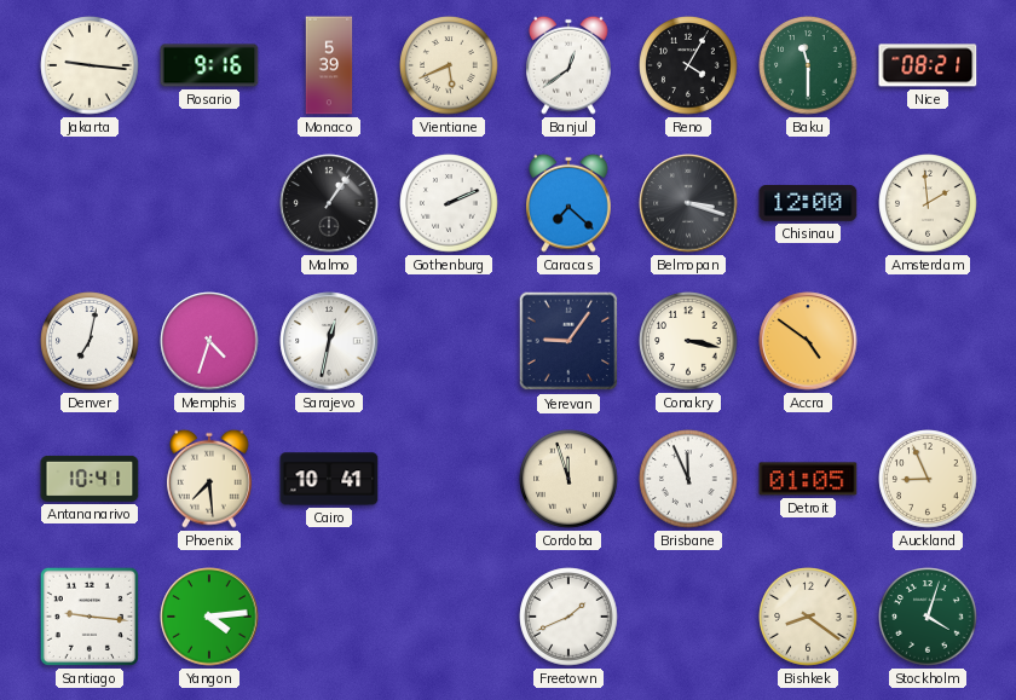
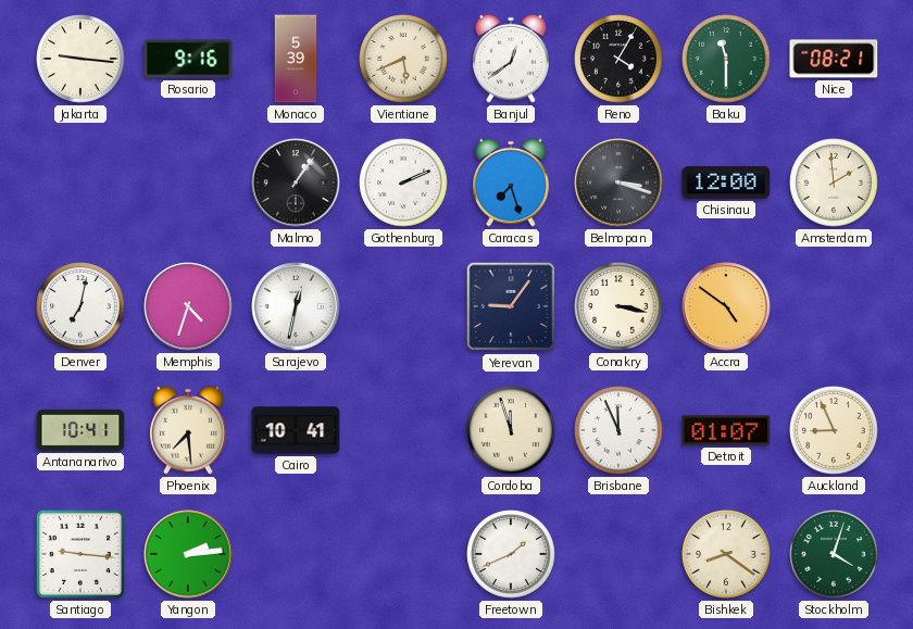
Caracas: 7:22 -> 7:27 (512, 183)
Detroit: 01:05 -> 01:07 (726, 430)
Yangon: 4:14 -> 2:14 (188, 554)
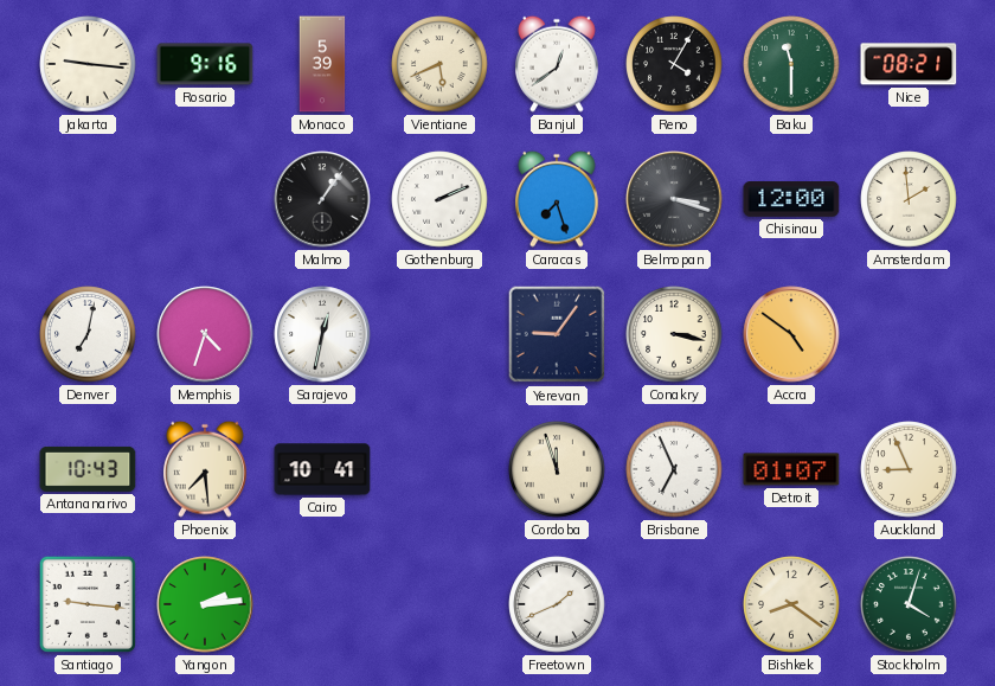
Antananarivo: 10:41 -> 10:43 (88, 469)
Brisbane: 11:56 -> 6:56 (674, 469)
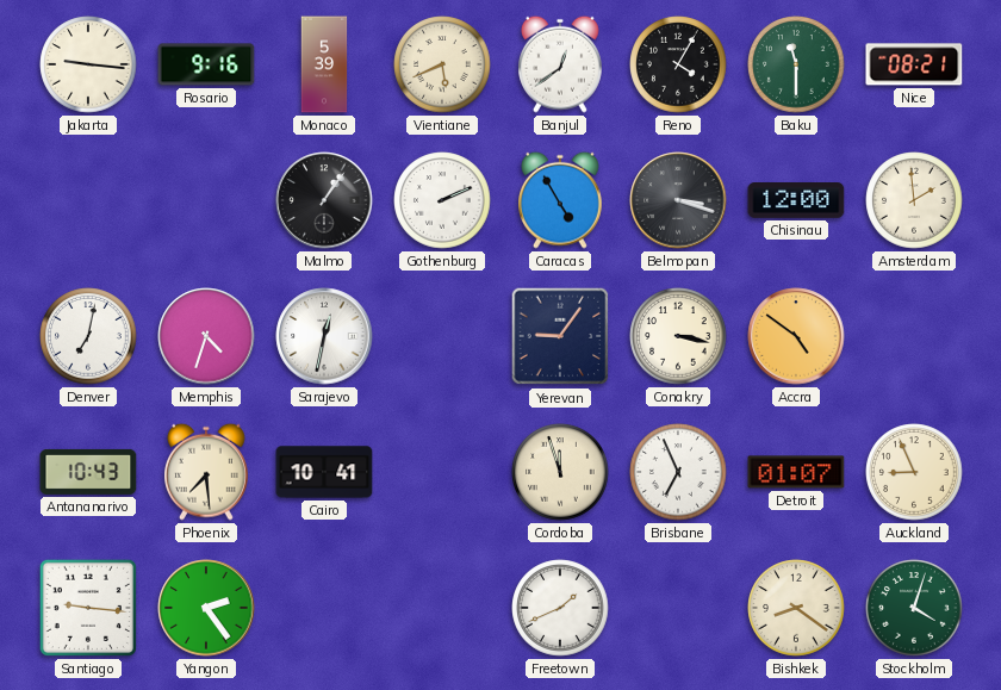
Caracas: 7:27 -> 4:55 (561, 200)
Yangon: 2:14 -> 2:24 (206, 608)
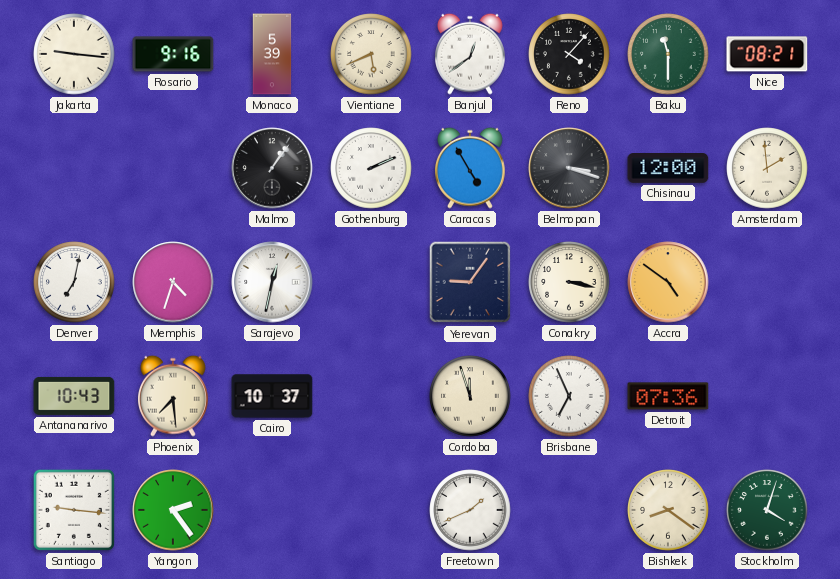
Reno: 4:05 -> 4:07 (569, 54)
Cairo: 10:41 -> 10:37 (272, 396)
Detroit: 01:07 -> 07:36 (668, 396)
Auckland: 8:56 -> none (914, 472)
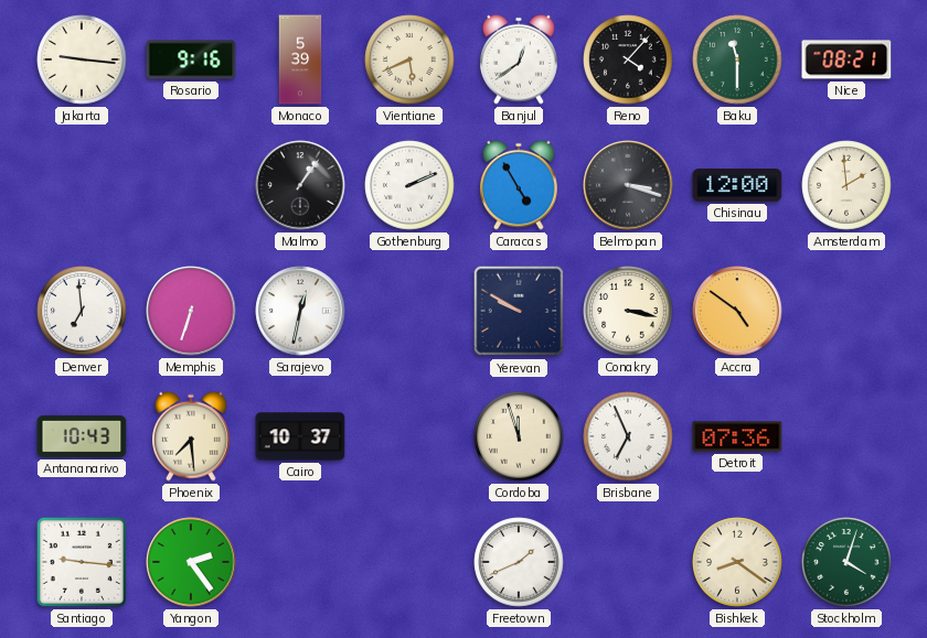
Denver: 7:02 -> 6:59 (82, 311)
Memphis: 4:33 -> 6:33 (191, 311)
Yerevan: 9:06 -> 9:50 (519, 311)
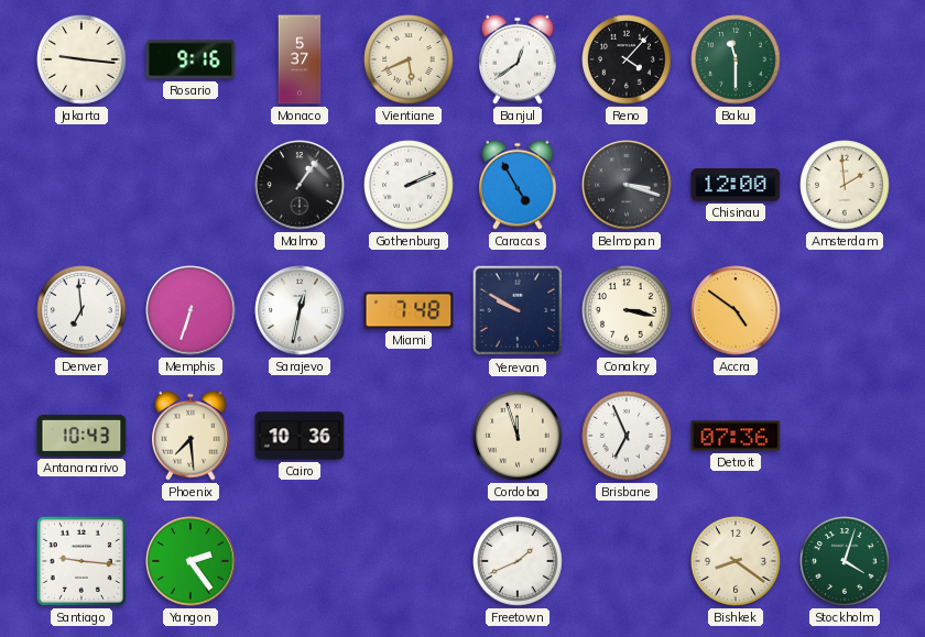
Monaco: 5:39 -> 5:37 (300, 59)
Nice: 08:21 -> none (846, 60)
Miami: none -> 7:48 (409, 310)
Cairo: 10:37 -> 10:36 (300, 436)
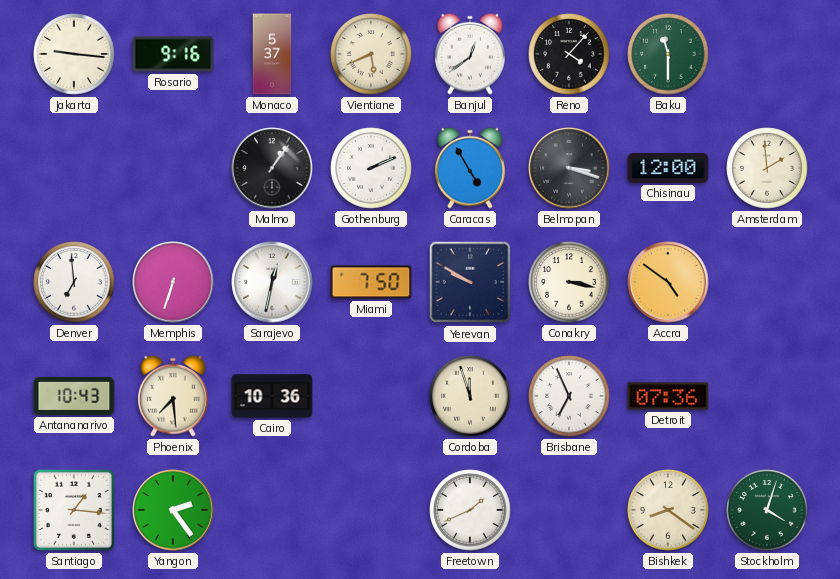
Miami: 7:48 -> 7:50 (371, 282)
Santiago: 9:16 -> 1:16 (74, 510)
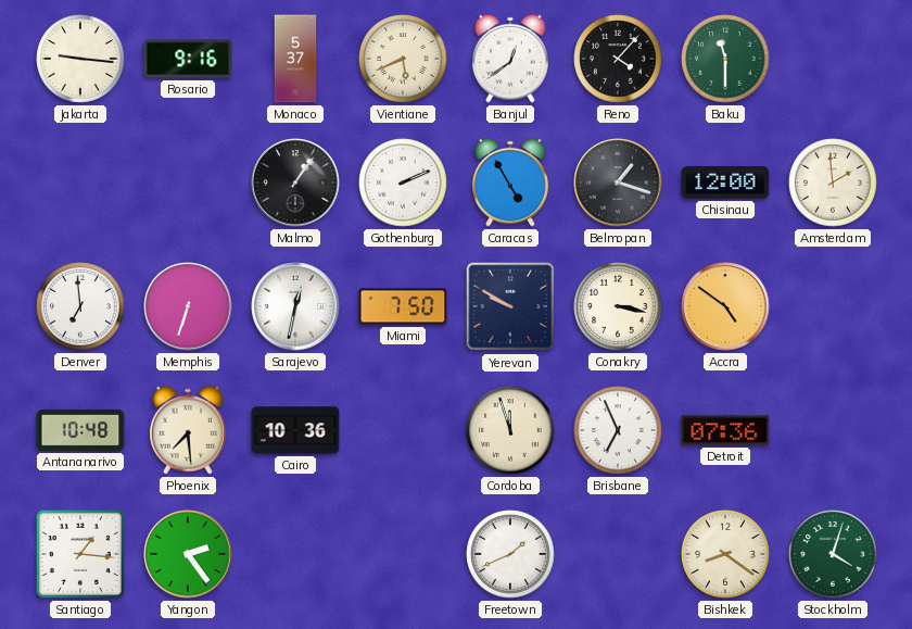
Belmopan: 3:18 -> 1:18 (618, 183)
Antananarivo: 10:43 -> 10:48 (80, 430)
